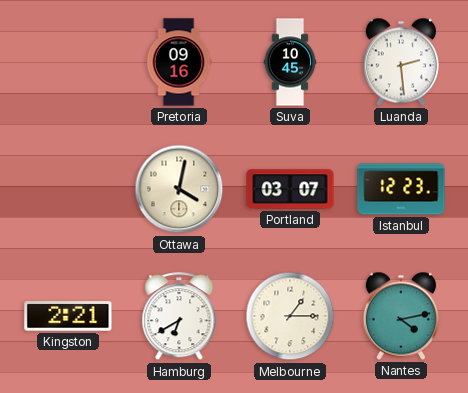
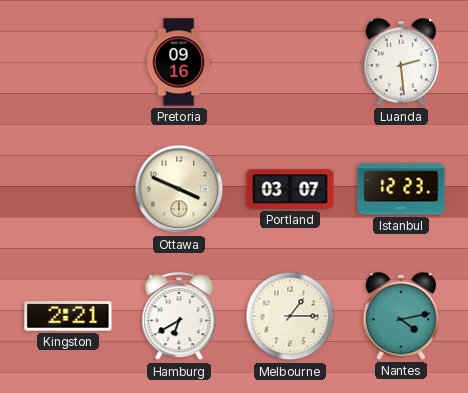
Suva: 10:45 -> none (290, 62)
Ottawa: 4:02 -> 3:49 (179, 189)
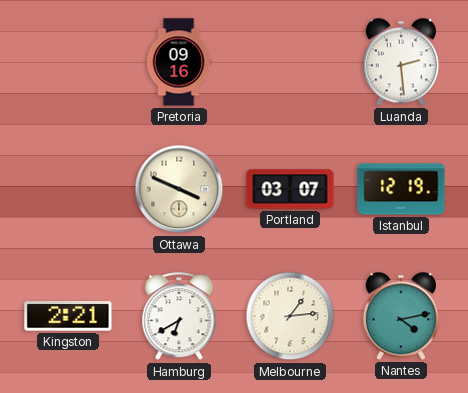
Istanbul: 12:23 -> 12:19 (401, 189)
Melbourne: 1:15 -> 1:14 (290, 316)
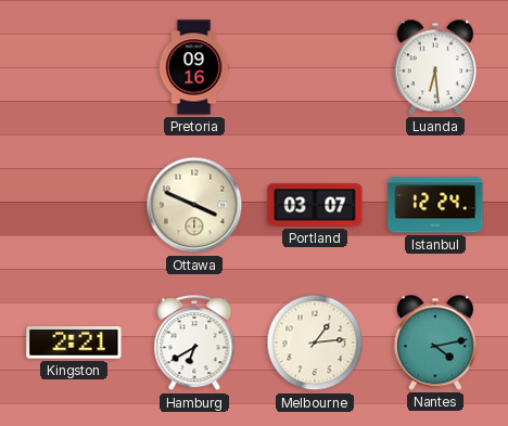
Luanda: 2:29 -> 6:29 (435, 67)
Istanbul: 12:19 -> 12:24 (435, 205)
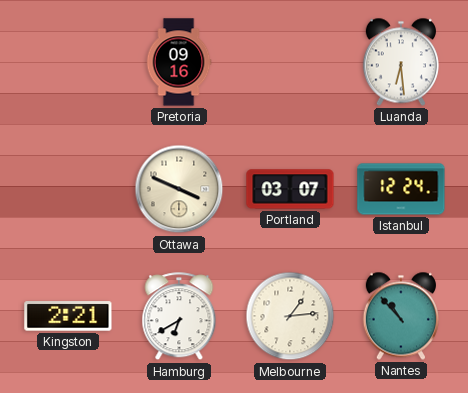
Nantes: 4:13 -> 10:53 (401, 316)
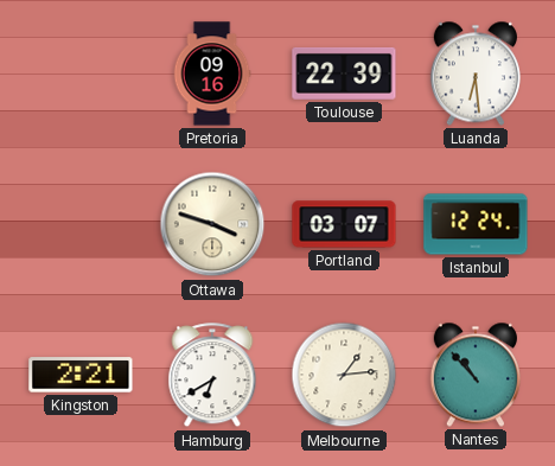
Toulouse: none -> 22:39 (344, 74)
Ottawa: 3:49 -> 3:48 (212, 224)
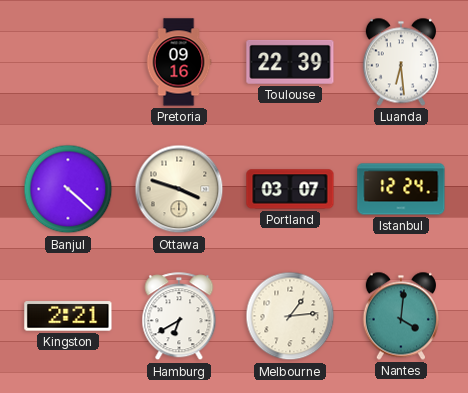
Banjul: none -> 4:22 (68, 189)
Nantes: 10:53 -> 4:01 (401, 316)
